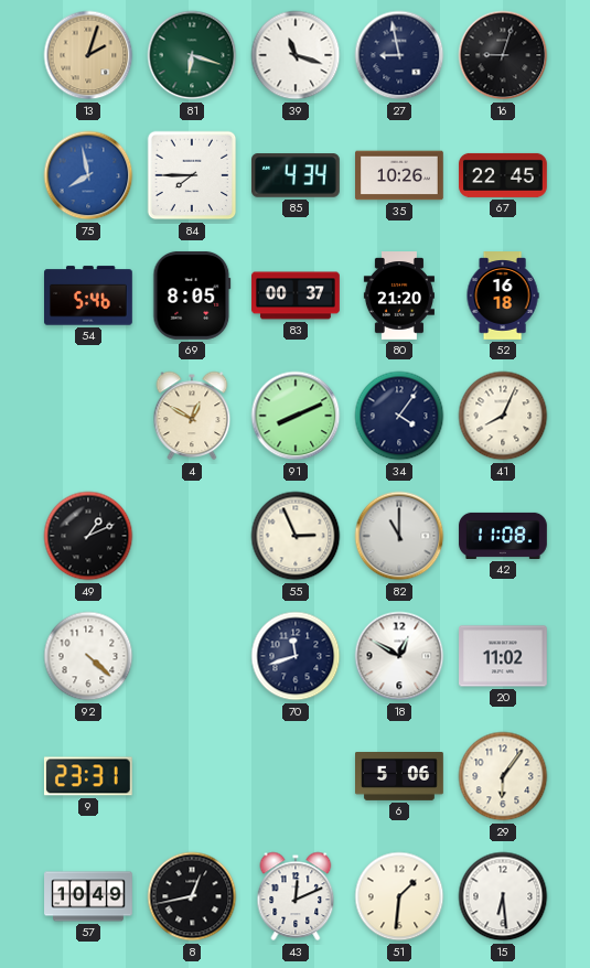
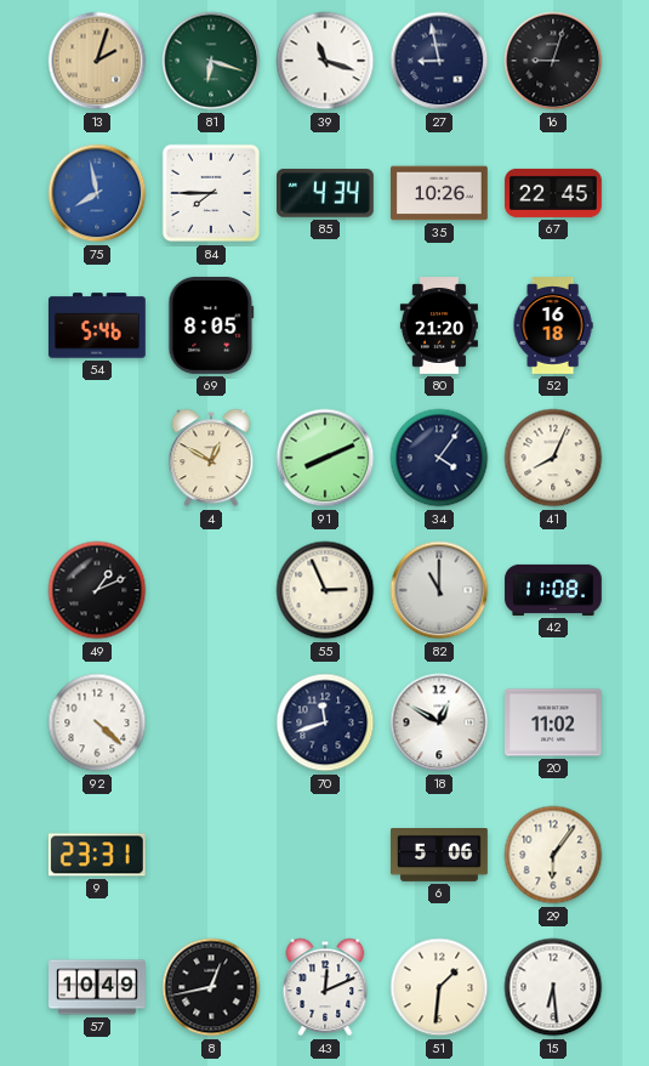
83: 00:37 -> none (296, 295)
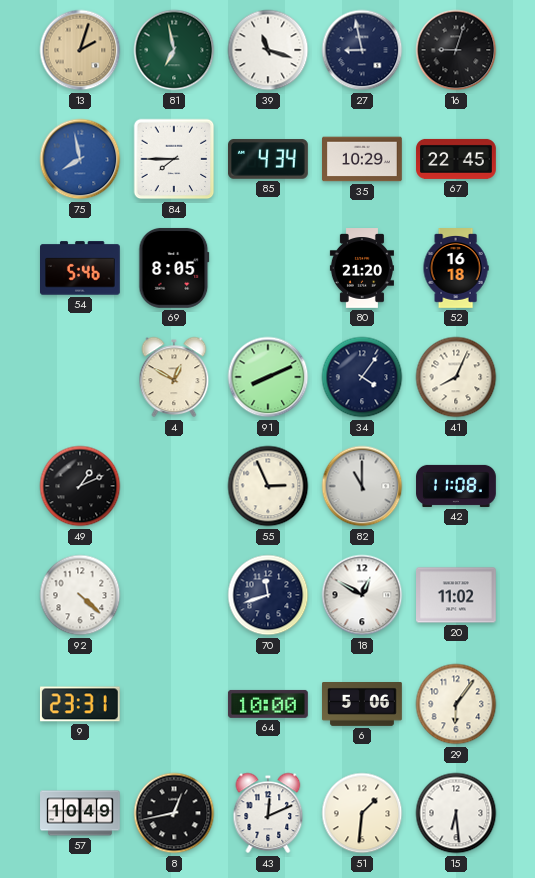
81: 6:18 -> 6:58 (174, 50)
35: 10:26 -> 10:29 (363, 159)
64: none -> 10:00 (268, 704)
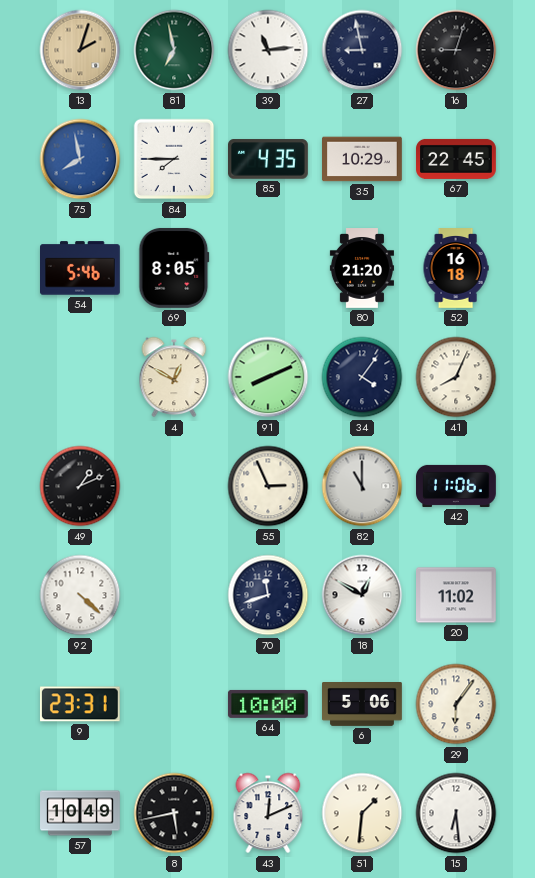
39: 11:18 -> 11:14 (268, 50)
85: 4:34 -> 4:35 (269, 159)
42: 11:08 -> 11:06 (456, 486)
8: 12:43 -> 5:43 (174, 813)
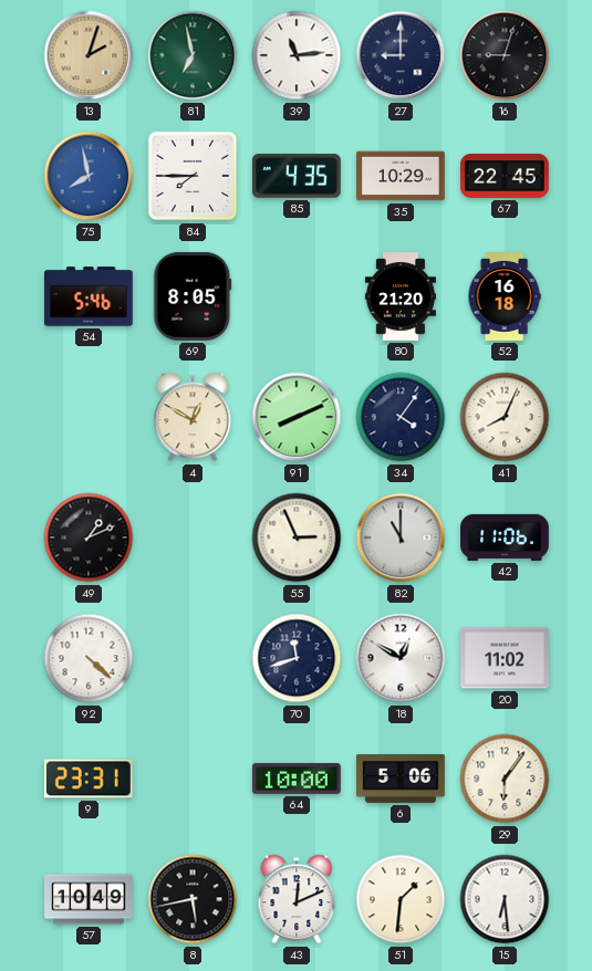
27: 8:58 -> 9:00 (401, 55)
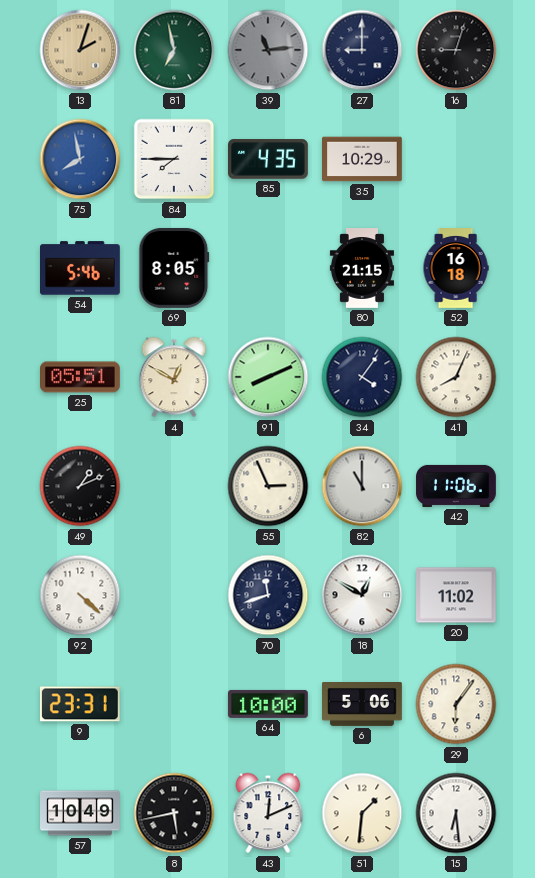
39 dial: white -> grey (268, 50)
67: 22:45 -> none (505, 176)
80: 21:20 -> 21:15 (361, 268)
25: none -> 05:51 (81, 377)
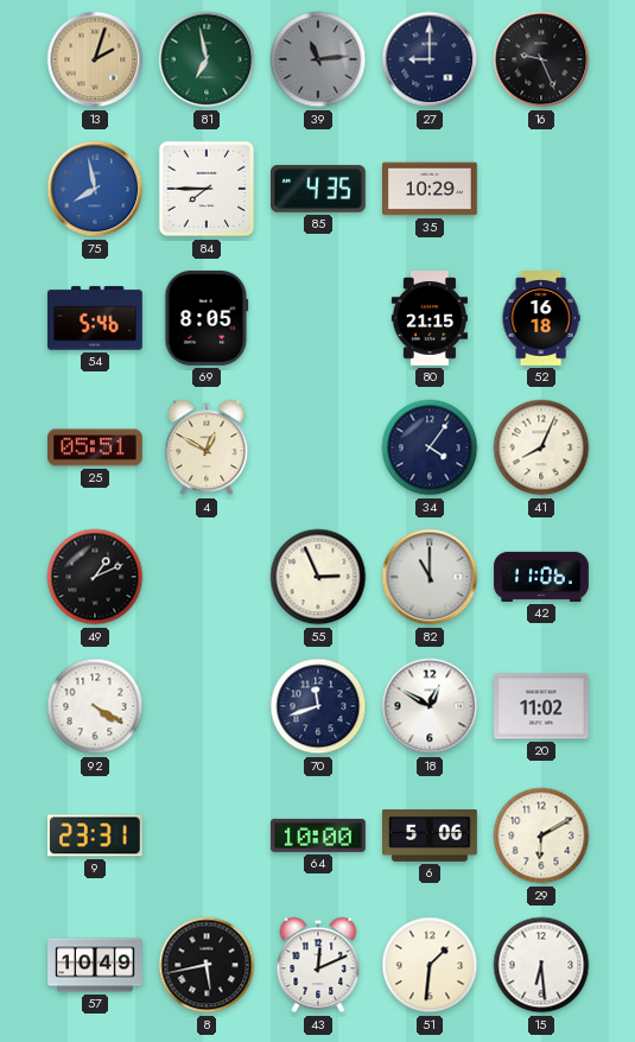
16: 9:03 -> 9:26 (541, 59)
91: 8:11 -> none (268, 377)
92: 4:22 -> 4:20 (95, 706)
29: 6:06 -> 6:10 (541, 835)
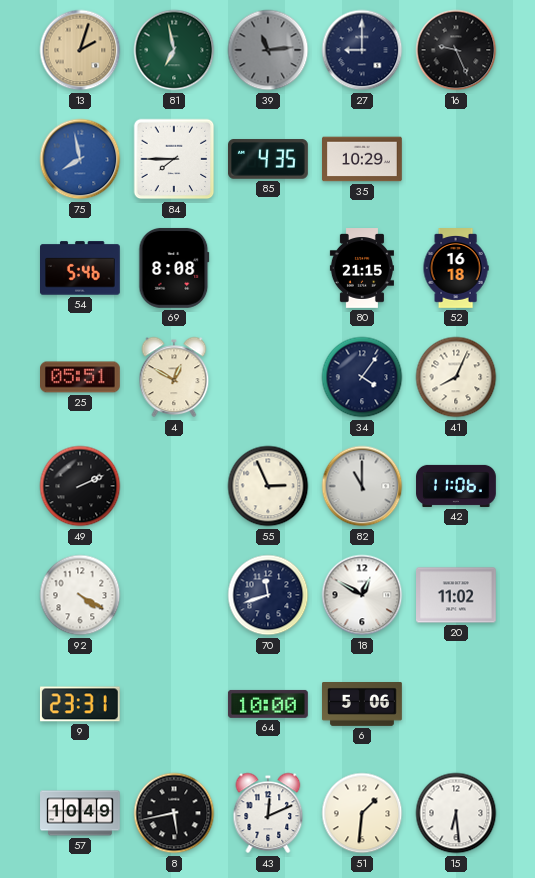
69: 8:05 -> 8:08 (174, 268)
49: 1:11 -> 2:11 (80, 486)
29: 6:10 -> none (541, 835)
